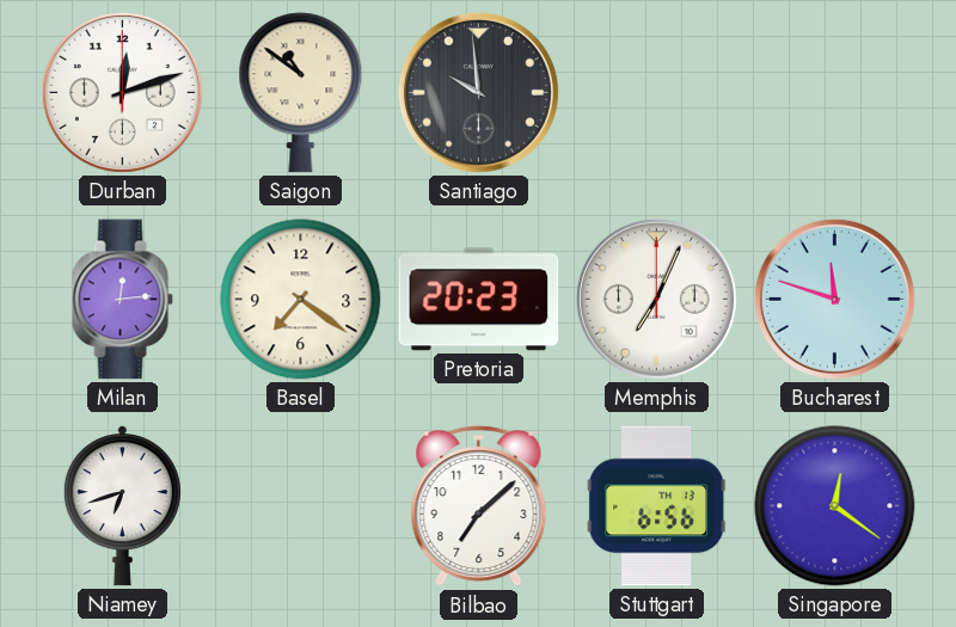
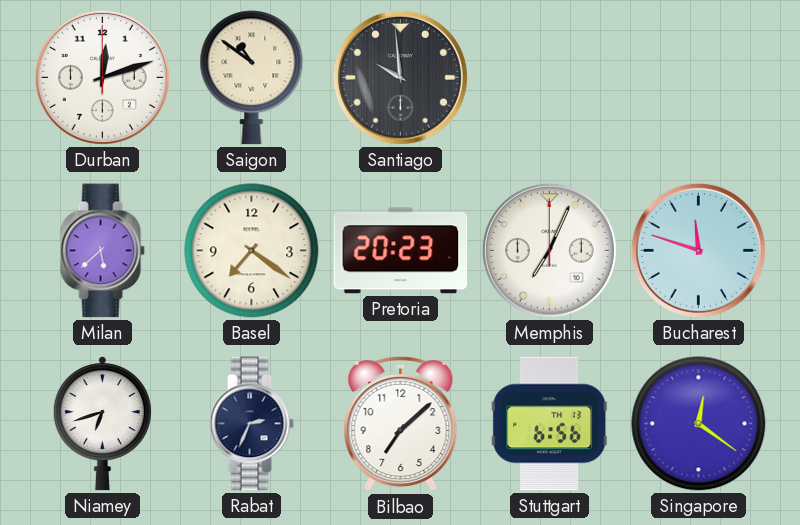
Milan: 12:14 -> 5:38 (102, 251)
Rabat: none -> 2:34 (251, 424)
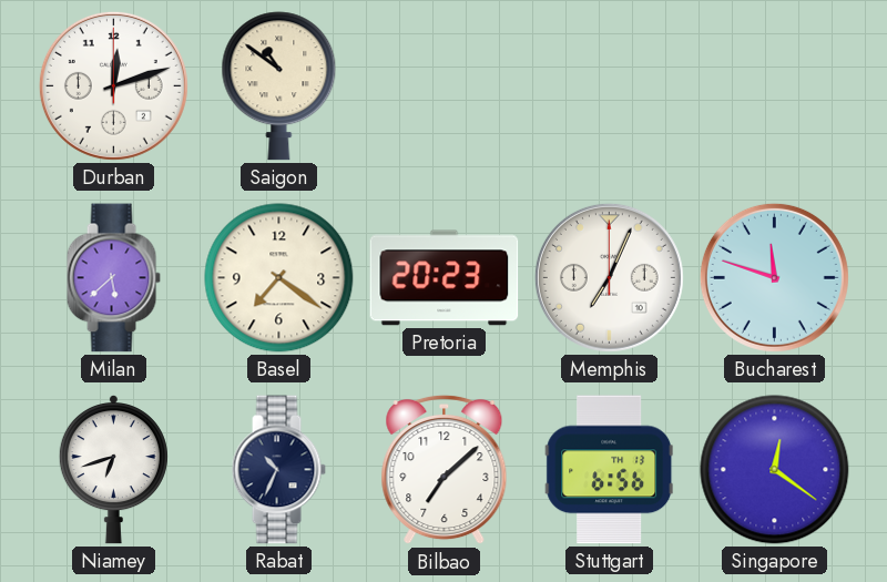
Santiago: 9:59 -> none (400, 77)
Rabat: 2:34 -> 10:34 (278, 470)
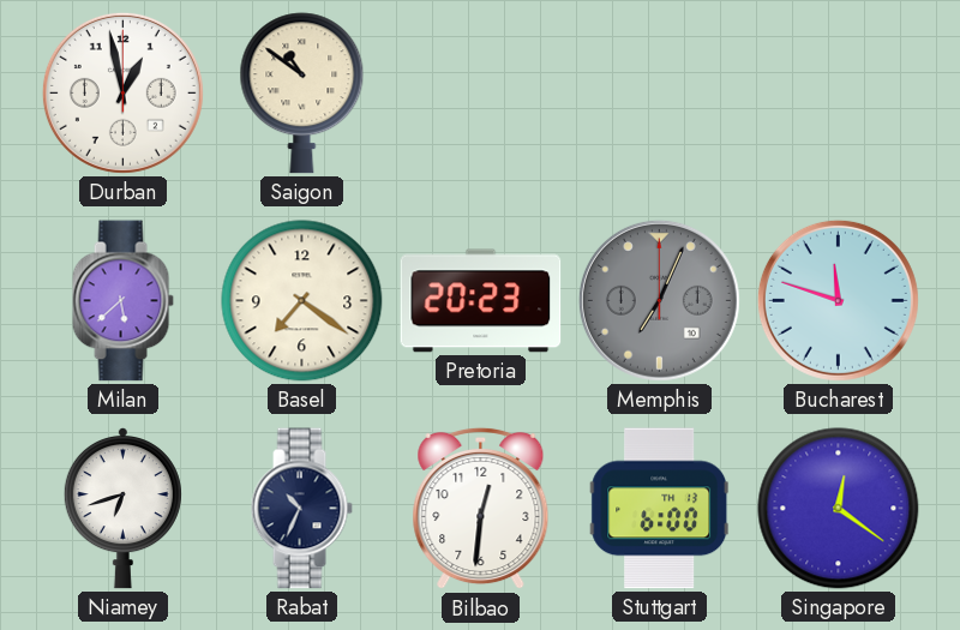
Durban: 12:12 -> 12:58 (122, 92)
Memphis dial: white -> grey (659, 300)
Bilbao: 7:08 -> 12:31 (481, 509)
Stuttgart: 6:56 -> 6:00 (660, 509)
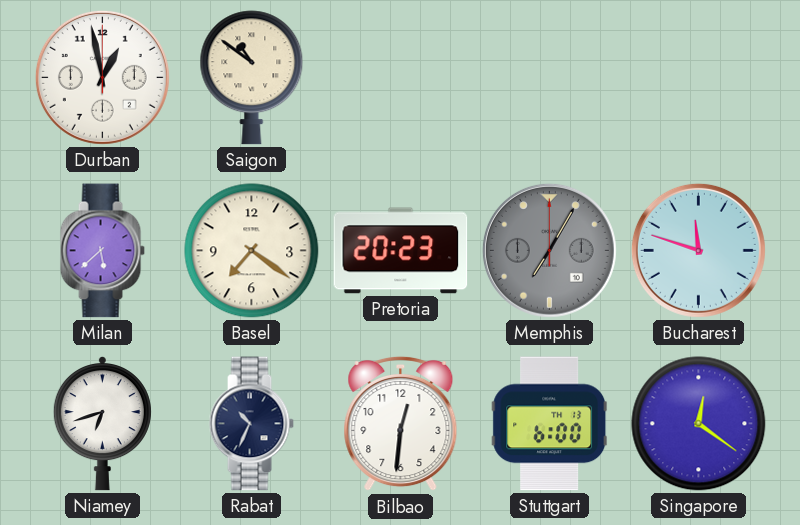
Memphis: 7:04 -> 7:05 (549, 250)
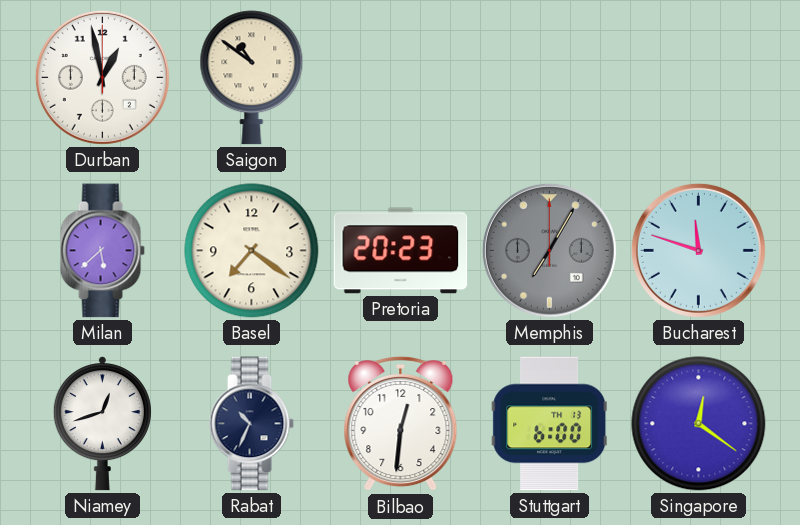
Niamey: 6:42 -> 12:42 (102, 424)
